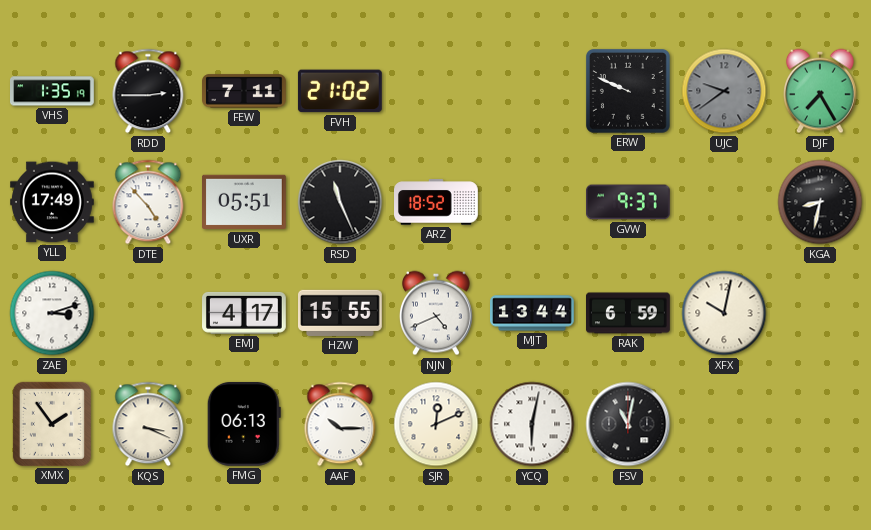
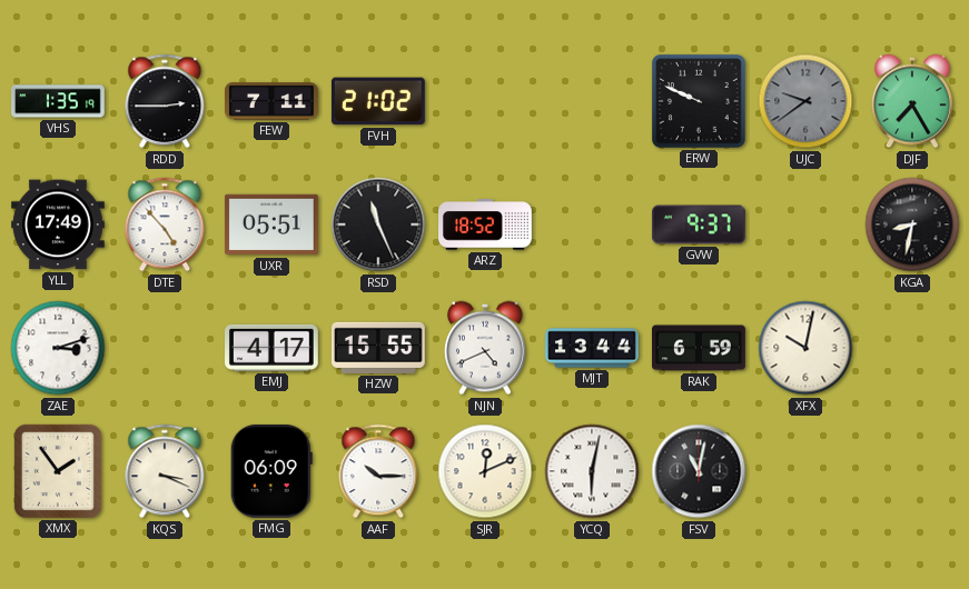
FMG: 06:13 -> 06:09 (271, 471)
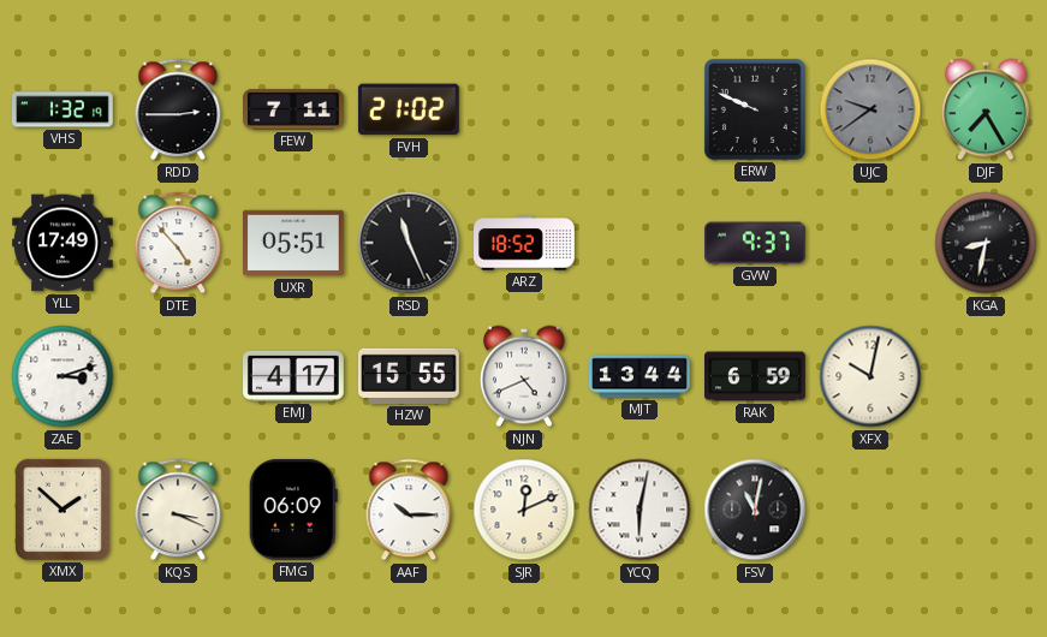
VHS: 1:35 -> 1:32 (64, 109)
XMX: 1:54 -> 1:52 (63, 510)
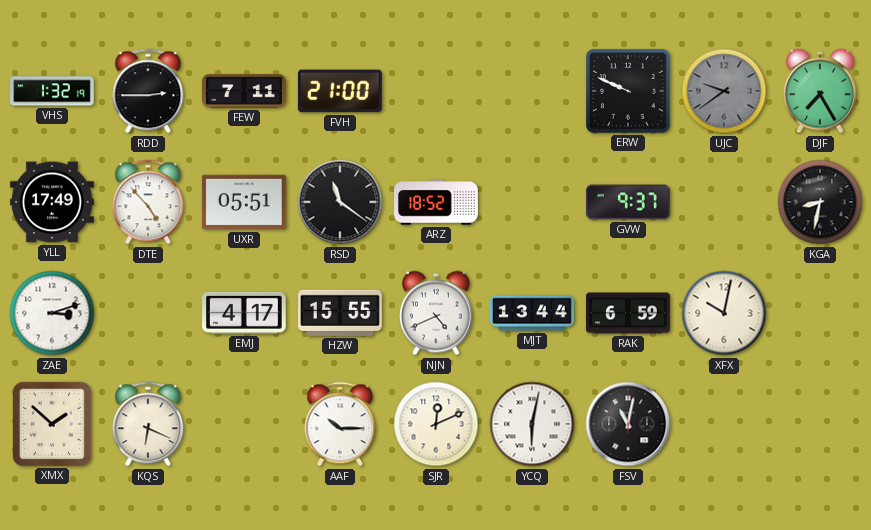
FVH: 21:02 -> 21:00 (340, 91)
RSD: 11:26 -> 11:21 (340, 202)
KQS: 3:19 -> 6:19 (148, 424)
FMG: 06:09 -> none (293, 510)
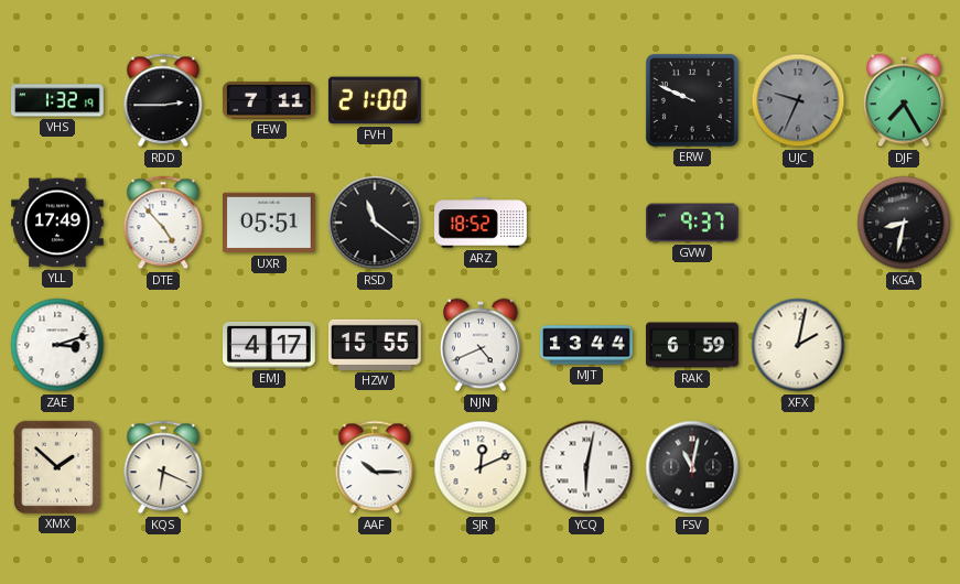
UJC: 9:39 -> 9:34 (798, 100)
XFX: 10:02 -> 2:02 (798, 345)
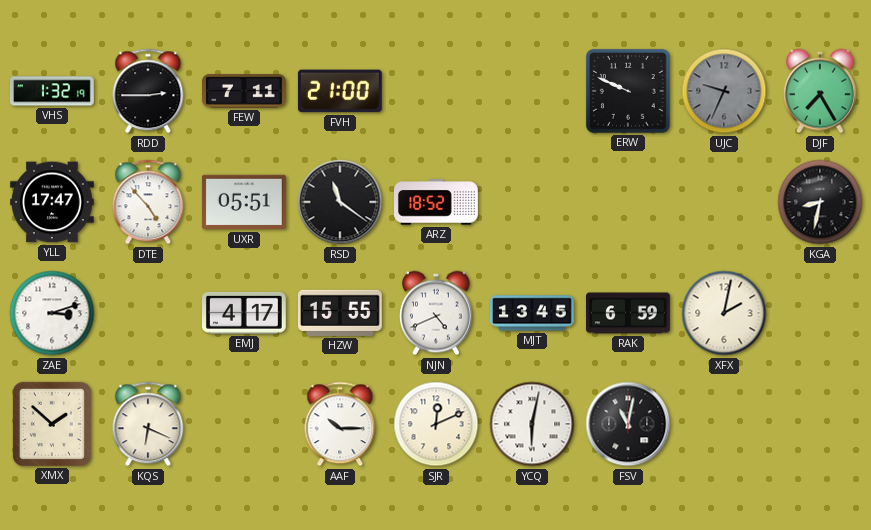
YLL: 17:49 -> 17:47 (53, 202)
GVW: 9:37 -> none (693, 223)
MJT: 13:44 -> 13:45 (533, 313)
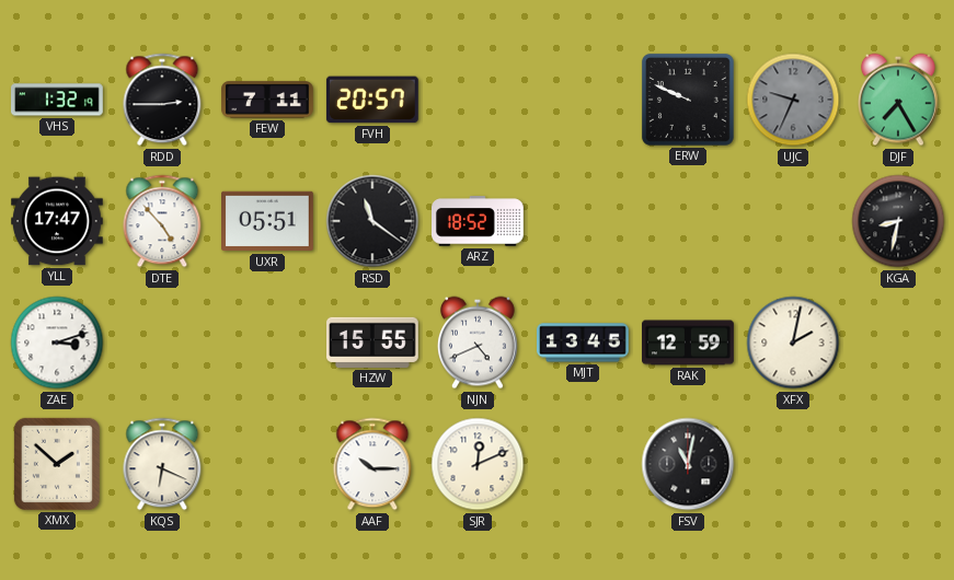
FVH: 21:00 -> 20:57 (372, 100)
EMJ: 4:17 -> none (245, 313)
RAK: 6:59 -> 12:59 (689, 343)
YCQ: 6:02 -> none (532, 424)
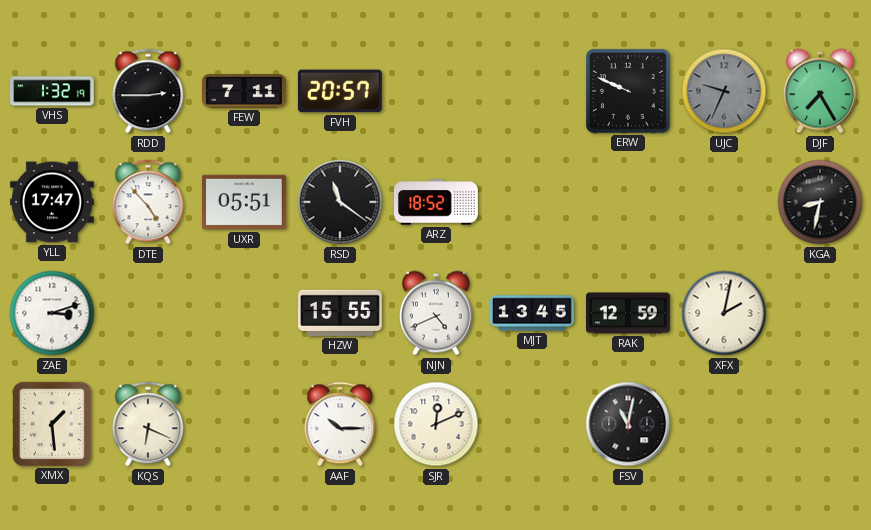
XMX: 1:52 -> 1:29 (52, 424)
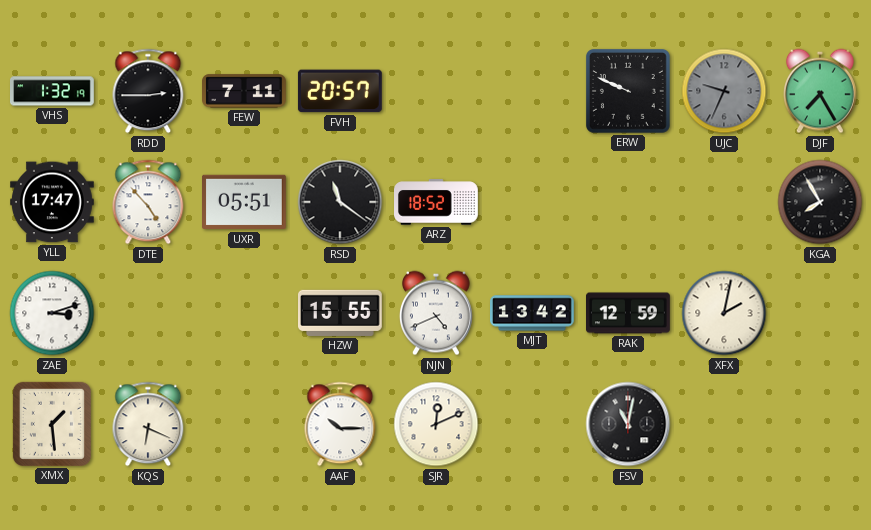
KGA: 8:32 -> 7:55 (820, 202)
MJT: 13:45 -> 13:42 (533, 313)
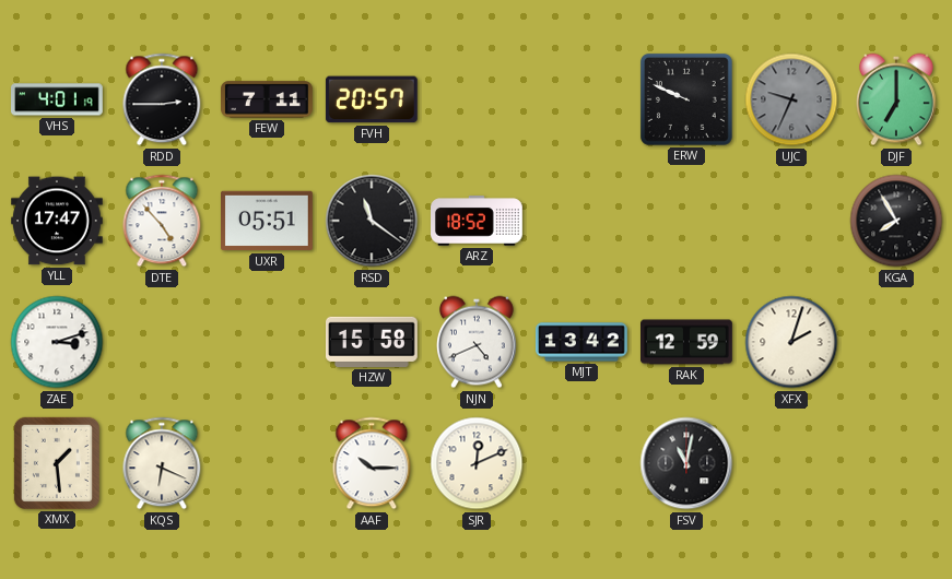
VHS: 1:32 -> 4:01 (58, 99)
DJF: 7:25 -> 7:00 (896, 99)
HZW: 15:55 -> 15:58 (373, 342)
XFX: 2:02 -> 2:03 (791, 342)
